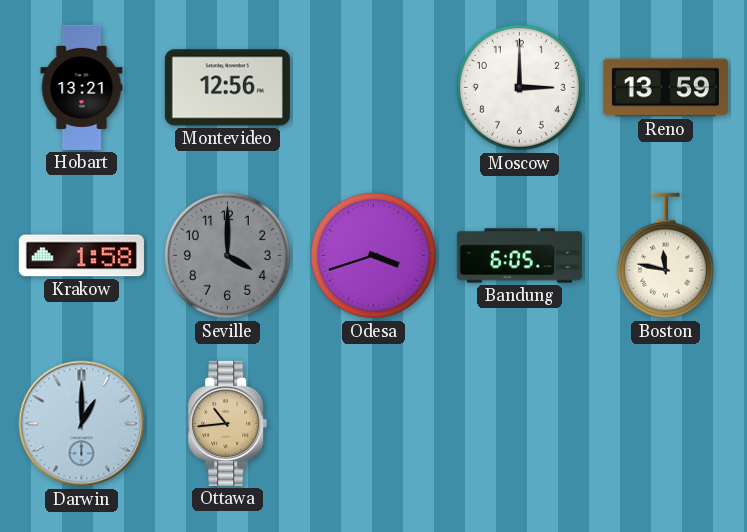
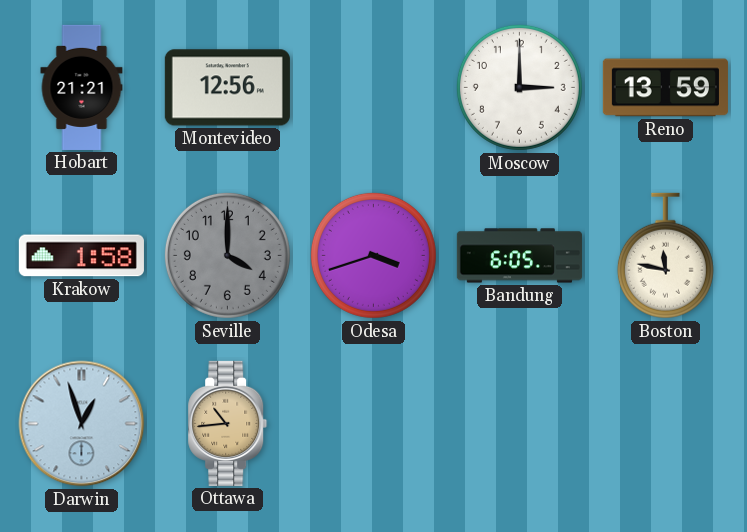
Hobart: 13:21 -> 21:21 (82, 87)
Darwin: 1:00 -> 12:57 (82, 424)
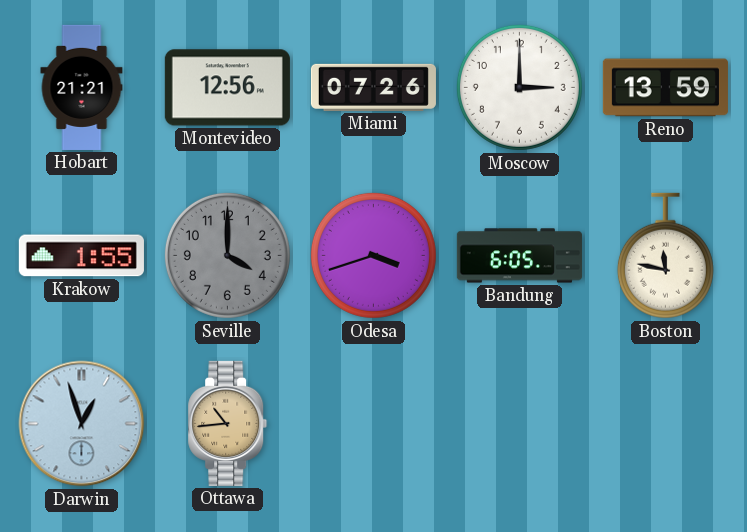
Miami: none -> 07:26 (373, 87)
Krakow: 1:58 -> 1:55 (81, 256)
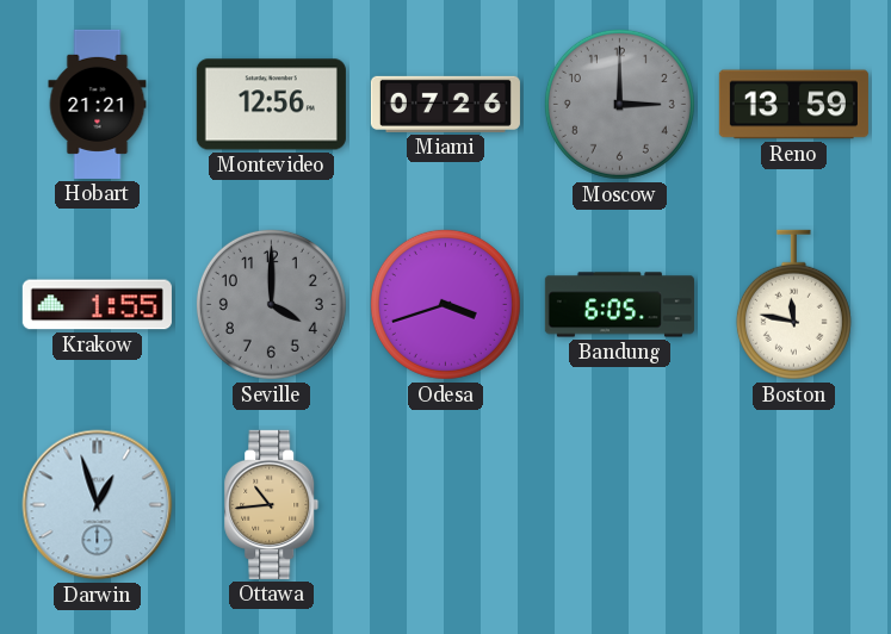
Moscow dial: white -> grey (619, 104)
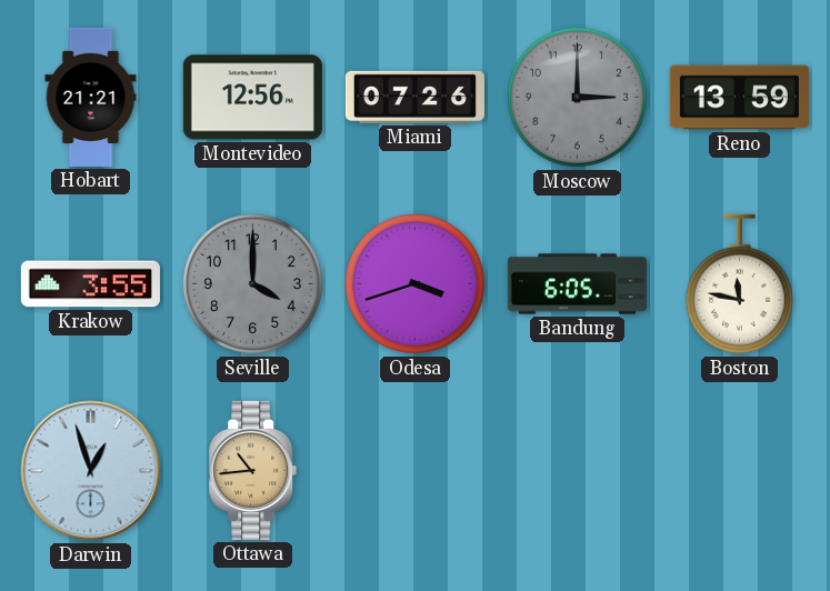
Krakow: 1:55 -> 3:55 (90, 284)
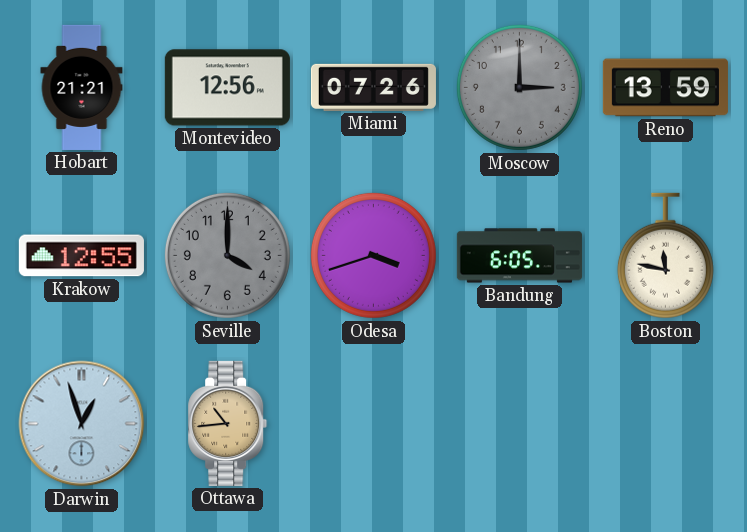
Krakow: 3:55 -> 12:55 (81, 256)
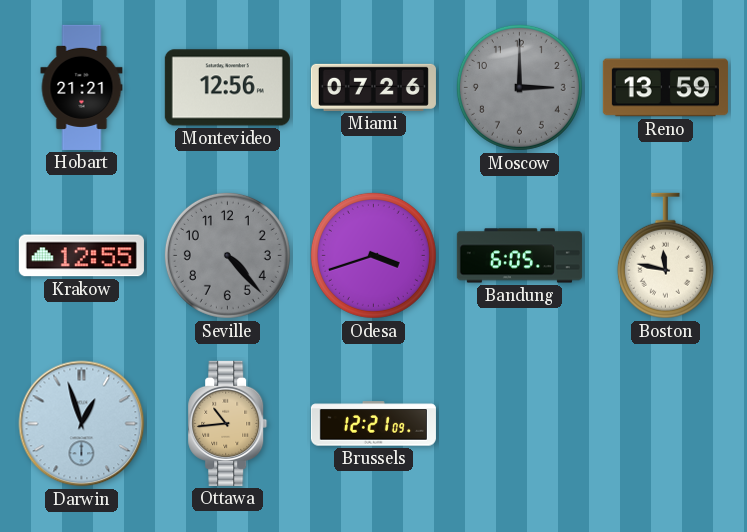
Seville: 4:00 -> 4:23 (227, 255)
Brussels: none -> 12:21 (373, 424)
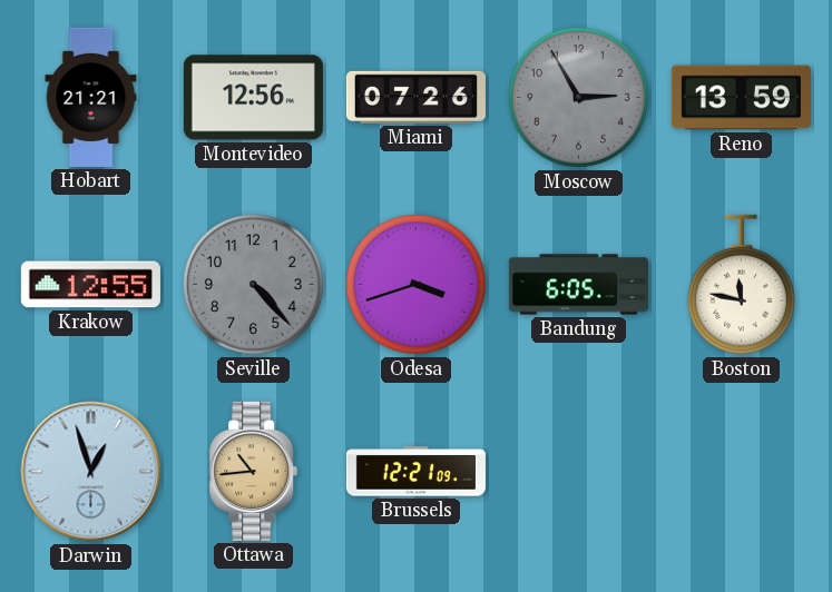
Moscow: 3:00 -> 2:55 (578, 97)
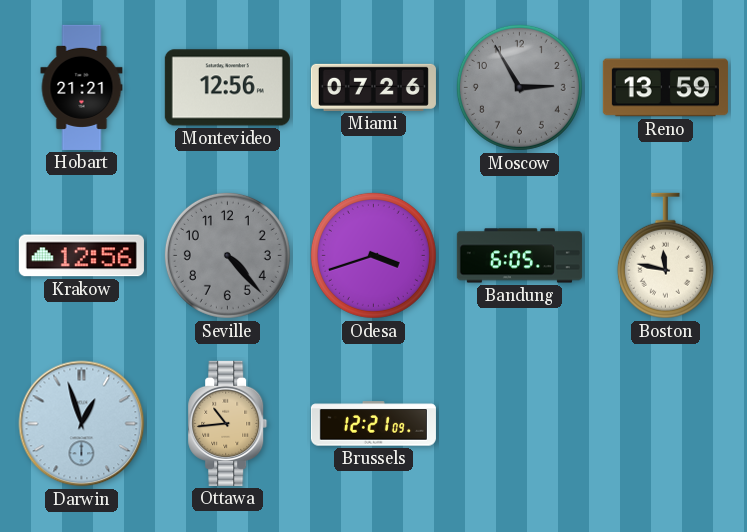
Krakow: 12:55 -> 12:56 (81, 256)
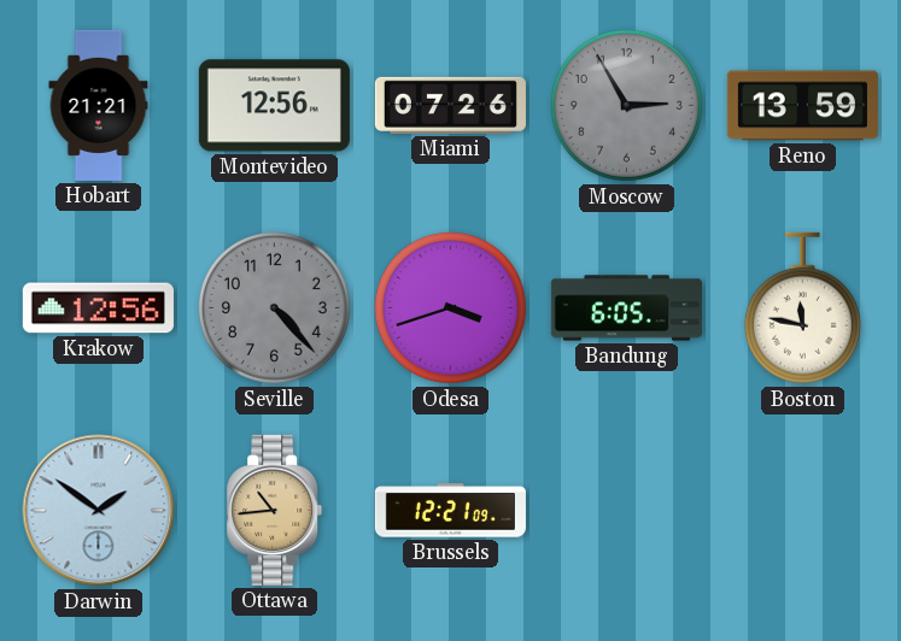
Darwin: 12:57 -> 1:51 (99, 511)
